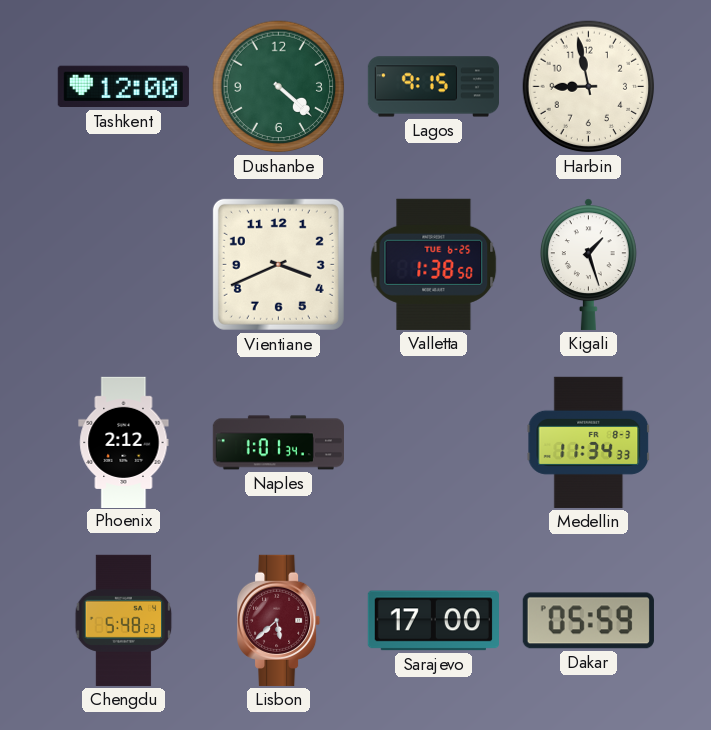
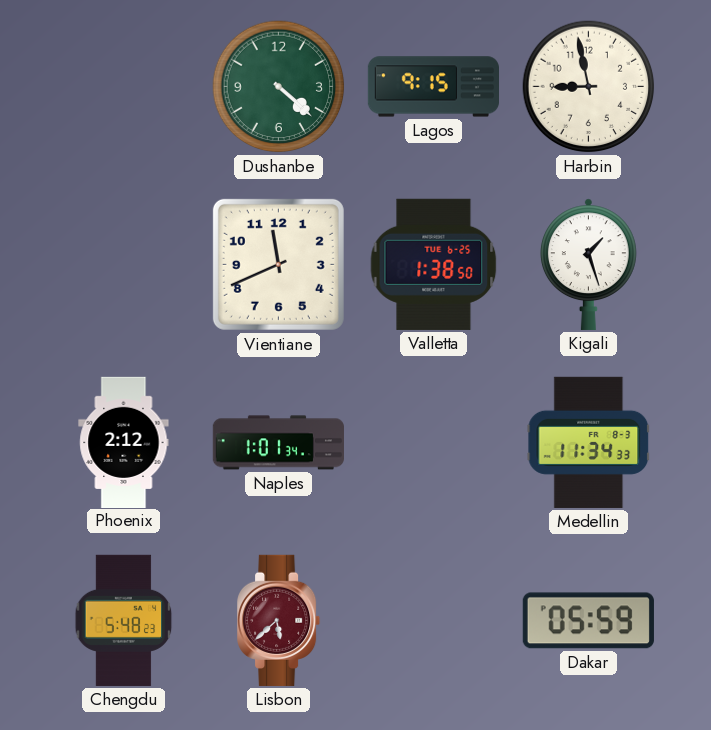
Tashkent: 12:00 -> none (123, 87)
Vientiane: 3:41 -> 11:41 (278, 264)
Sarajevo: 17:00 -> none (433, 621)
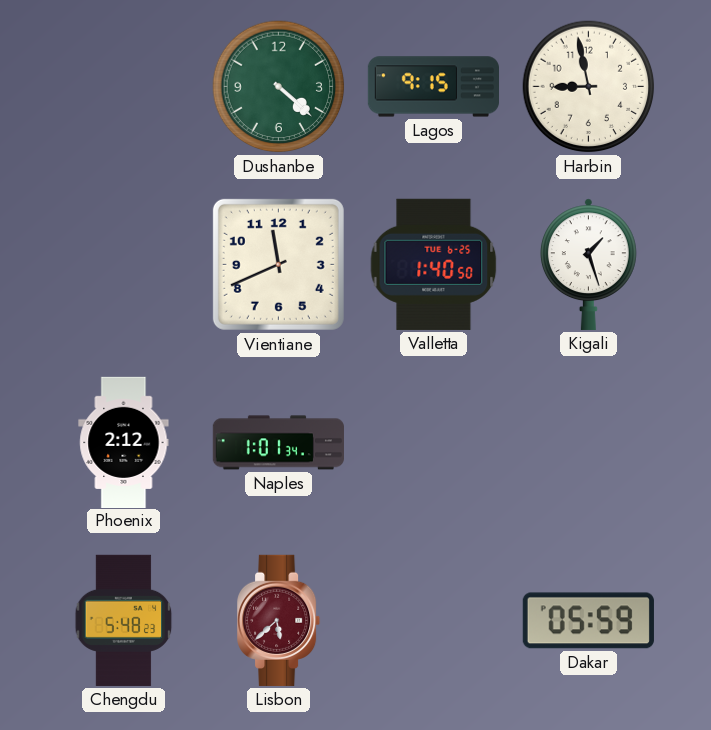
Valletta: 1:38 -> 1:40 (434, 264)
Medellin: 11:34 -> none (589, 442)
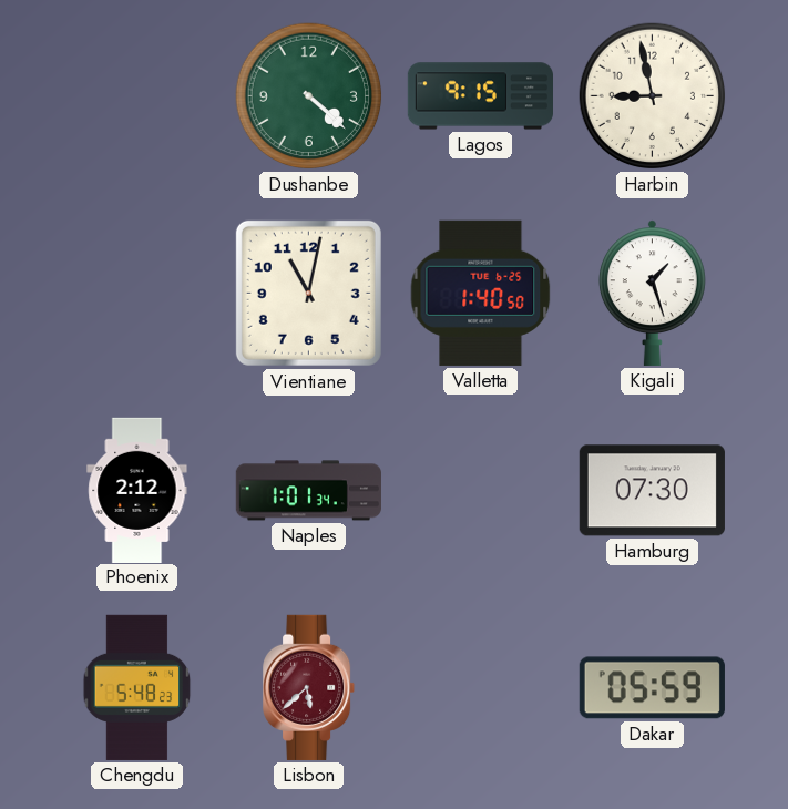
Vientiane: 11:41 -> 11:02 (308, 293)
Hamburg: none -> 07:30 (652, 491)
